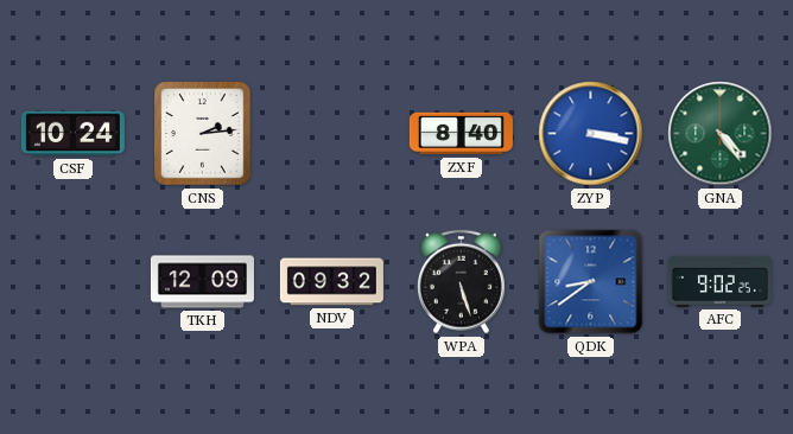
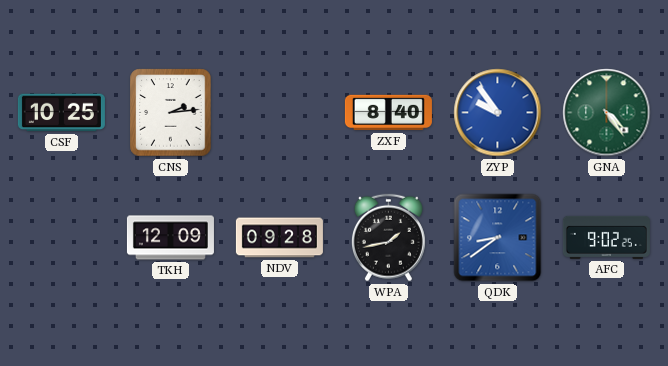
CSF: 10:24 -> 10:25 (61, 113)
ZYP: 3:17 -> 9:54 (498, 113)
NDV: 09:32 -> 09:28 (279, 238)
WPA: 5:27 -> 1:43 (388, 238)
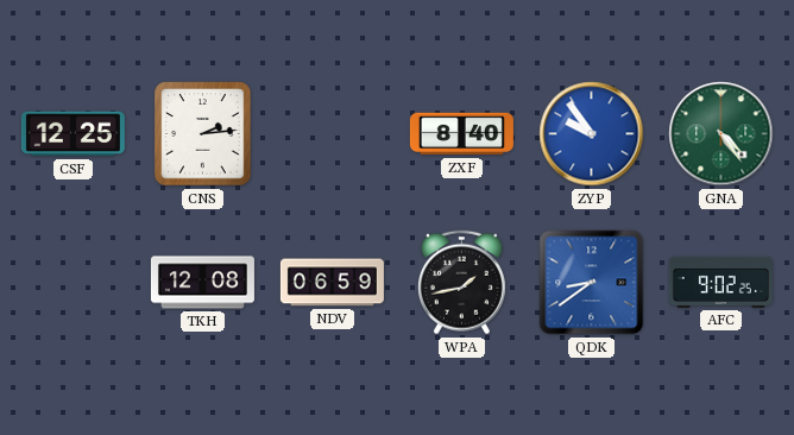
CSF: 10:25 -> 12:25 (73, 134)
TKH: 12:09 -> 12:08 (202, 283)
NDV: 09:28 -> 06:59 (332, 283)
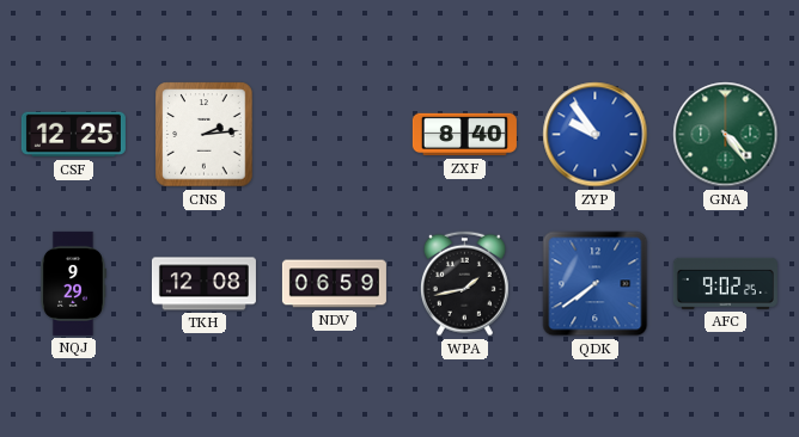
NQJ: none -> 9:29 (73, 283)
QDK: 8:39 -> 7:39 (596, 284)
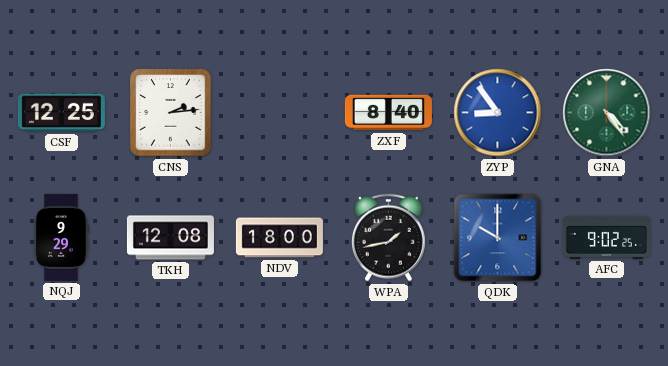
ZYP: 9:54 -> 8:54 (498, 113)
NDV: 06:59 -> 18:00 (279, 238)
QDK: 7:39 -> 10:00 (498, 238)
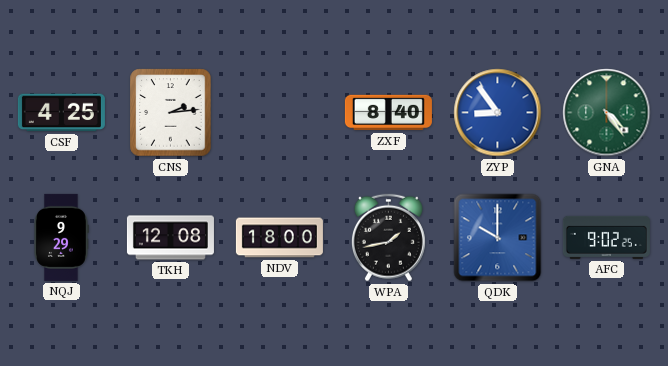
CSF: 12:25 -> 4:25 (61, 113)
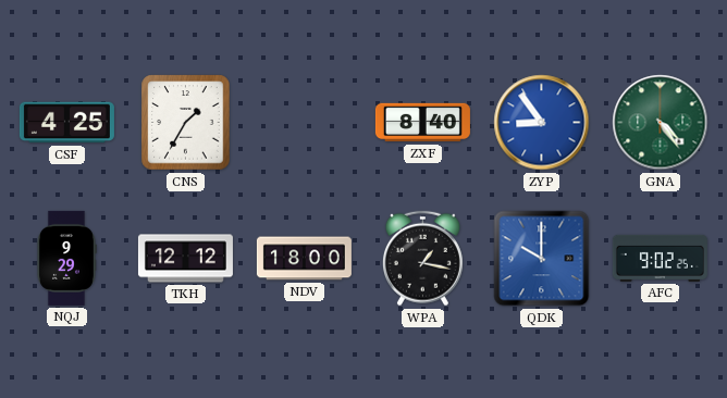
CNS: 2:14 -> 1:35 (186, 123)
TKH: 12:08 -> 12:12 (185, 259)
WPA: 1:43 -> 1:17 (422, 259)
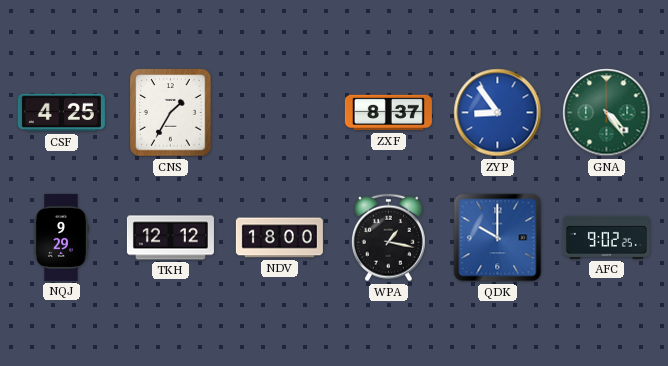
ZXF: 8:40 -> 8:37 (388, 113)
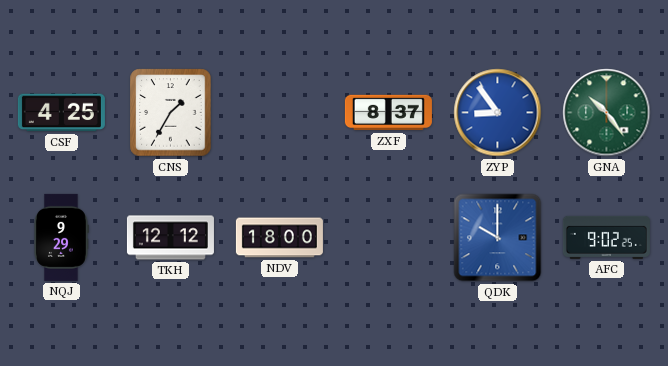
GNA: 4:24 -> 10:24 (607, 113)
WPA: 1:17 -> none (388, 238)
